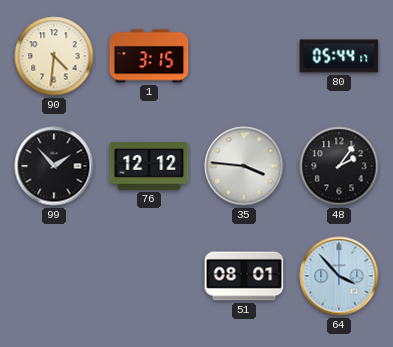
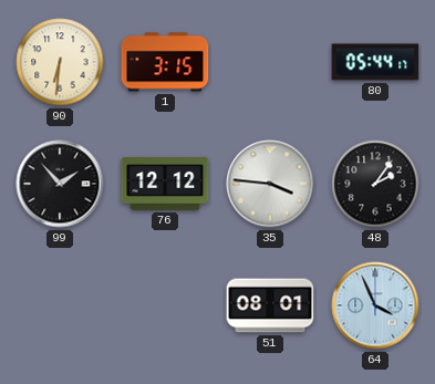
90: 4:31 -> 6:31 (60, 62)
64: 3:53 -> 3:56 (375, 305)
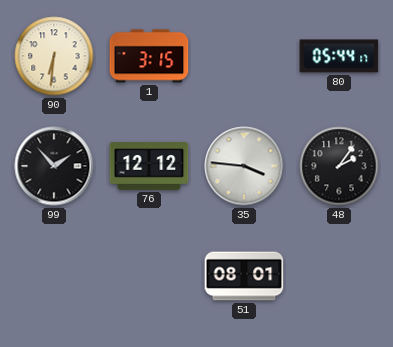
64: 3:56 -> none (375, 305)
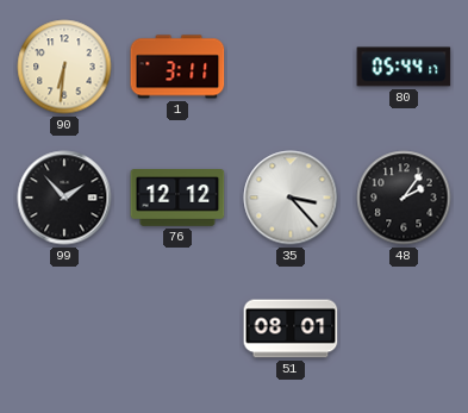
1: 3:15 -> 3:11 (177, 67)
35: 3:46 -> 3:23 (291, 198)
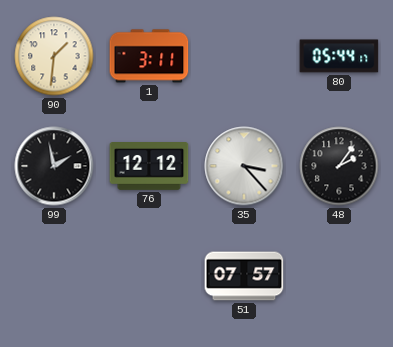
90: 6:31 -> 1:31 (54, 56)
99: 1:53 -> 1:58 (54, 166)
51: 08:01 -> 07:57 (244, 276)
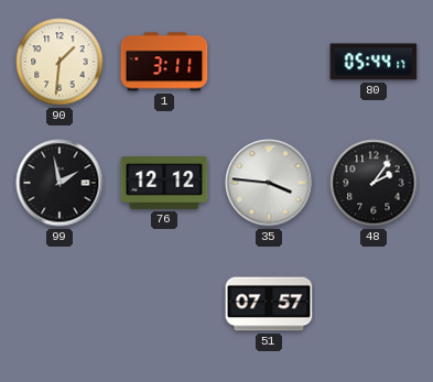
35: 3:23 -> 3:46 (269, 183)
